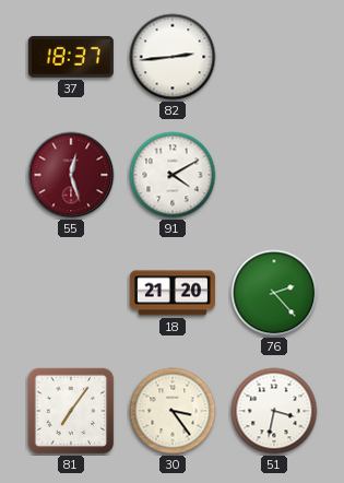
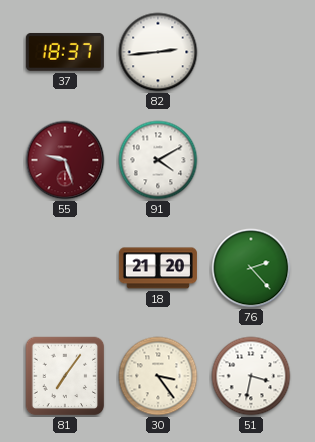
55: 12:27 -> 9:27 (65, 160)
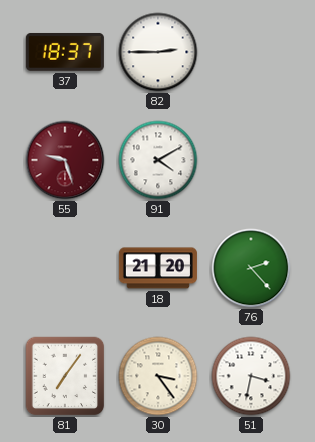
82: 2:44 -> 2:45 (158, 52)
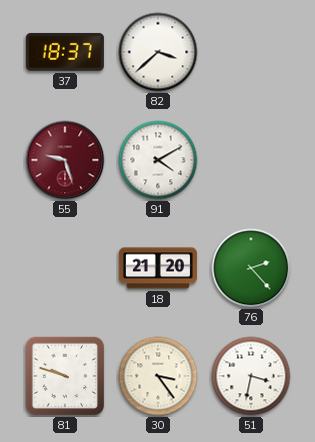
82: 2:45 -> 3:38 (158, 52)
81: 7:06 -> 9:48 (65, 376)
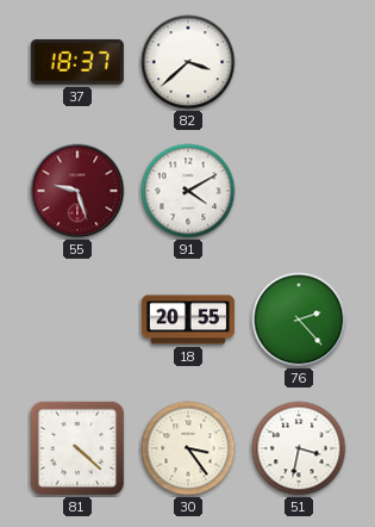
18: 21:20 -> 20:55 (188, 320)
81: 9:48 -> 4:22 (77, 448)
